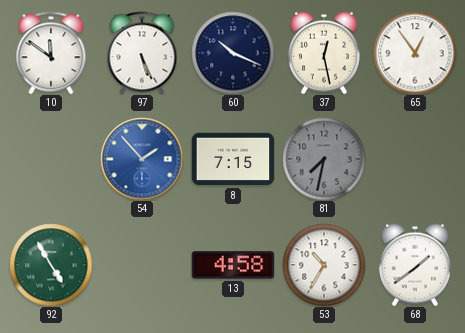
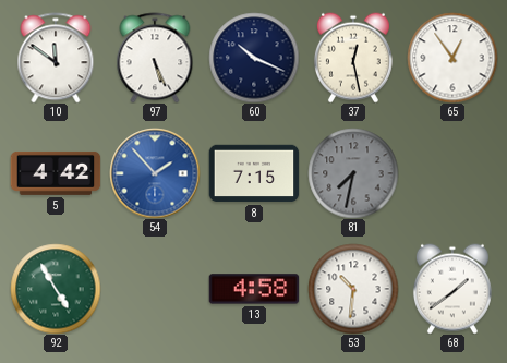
5: none -> 4:42 (56, 173)
53: 10:35 -> 10:31 (353, 289)
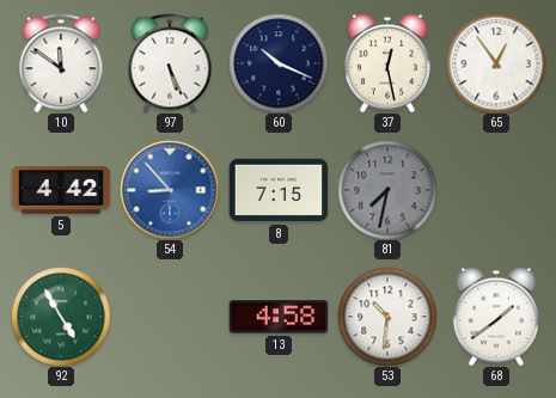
54: 1:53 -> 8:53 (170, 190)
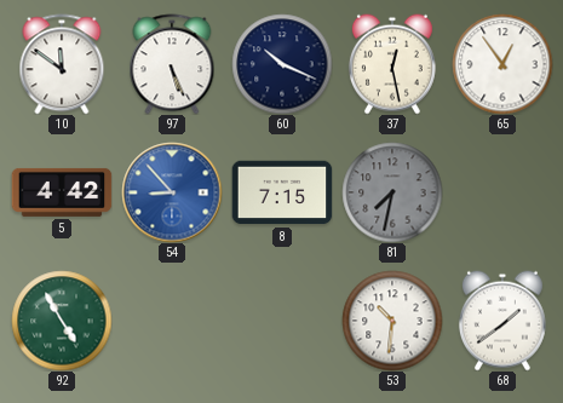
13: 4:58 -> none (279, 317)
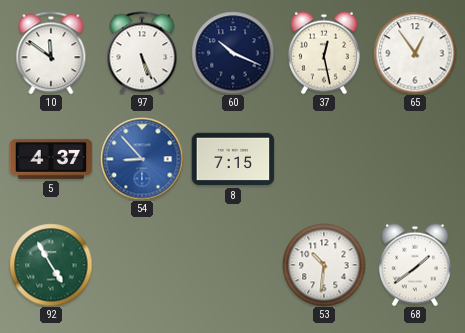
5: 4:42 -> 4:37 (51, 159)
81: 7:32 -> none (392, 192)
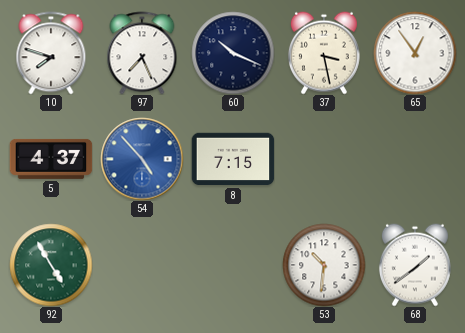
10: 11:51 -> 7:48 (51, 53)
97: 5:26 -> 7:26 (142, 53)
37: 12:28 -> 3:28 (324, 53)
54: 8:53 -> 4:53 (142, 159)
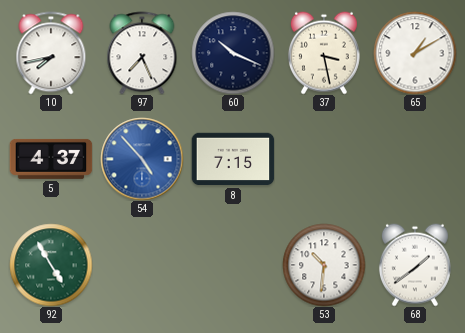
10: 7:48 -> 7:43 (51, 53)
65: 12:54 -> 1:10 (415, 53)
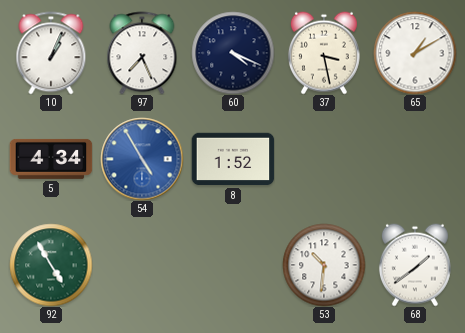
10: 7:43 -> 1:04 (51, 53)
60: 10:19 -> 4:19 (233, 53)
5: 4:37 -> 4:34 (51, 159)
54: 4:53 -> 4:55 (142, 159)
8: 7:15 -> 1:52 (233, 159)
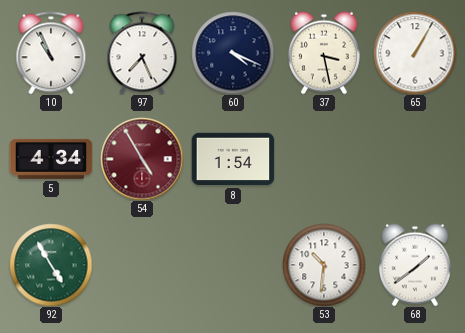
10: 1:04 -> 10:56 (51, 53)
65: 1:10 -> 1:05 (415, 53)
54 dial: blue -> burgundy (142, 159)
8: 1:52 -> 1:54 (233, 159)
